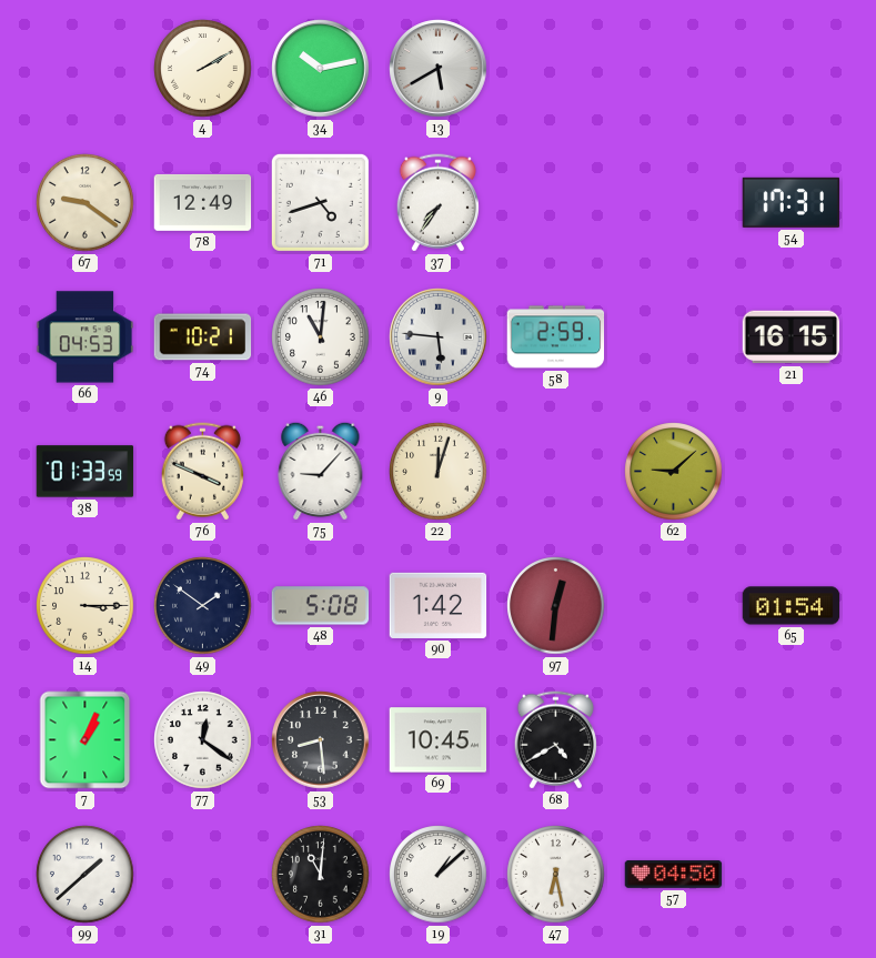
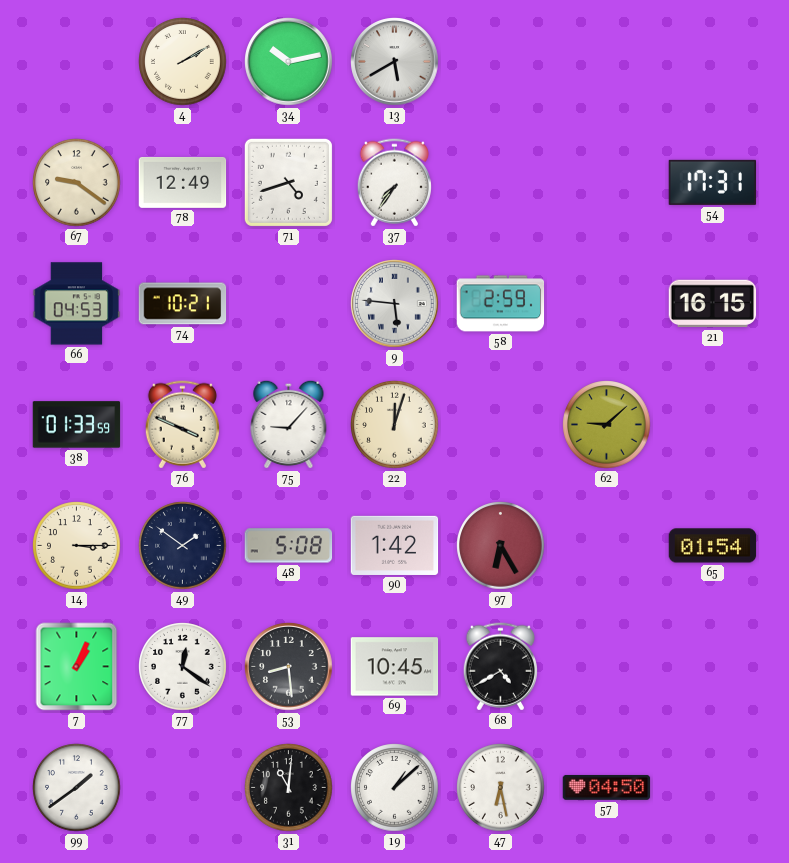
46: 11:01 -> none (321, 337)
97: 12:31 -> 6:25 (501, 546)
99: 1:38 -> 1:39 (77, 788)
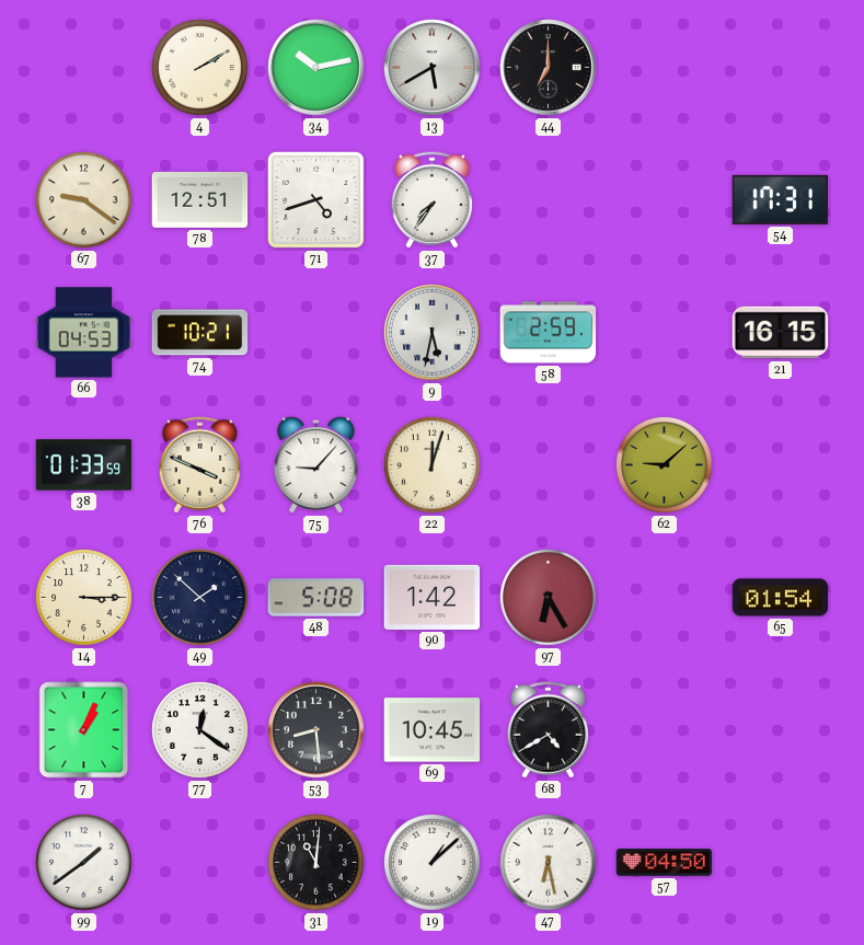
44: none -> 7:00 (549, 68)
78: 12:49 -> 12:51 (200, 199)
9: 5:46 -> 5:32 (433, 333)
49: 1:51 -> 1:52 (200, 598)
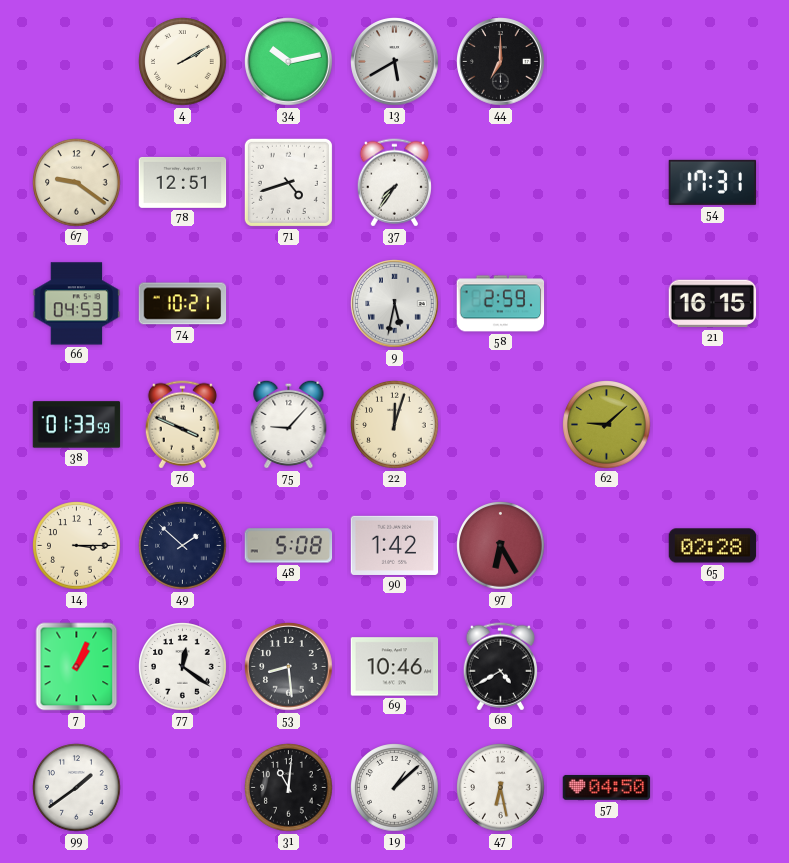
65: 01:54 -> 02:28 (713, 546)
69: 10:45 -> 10:46 (395, 667)
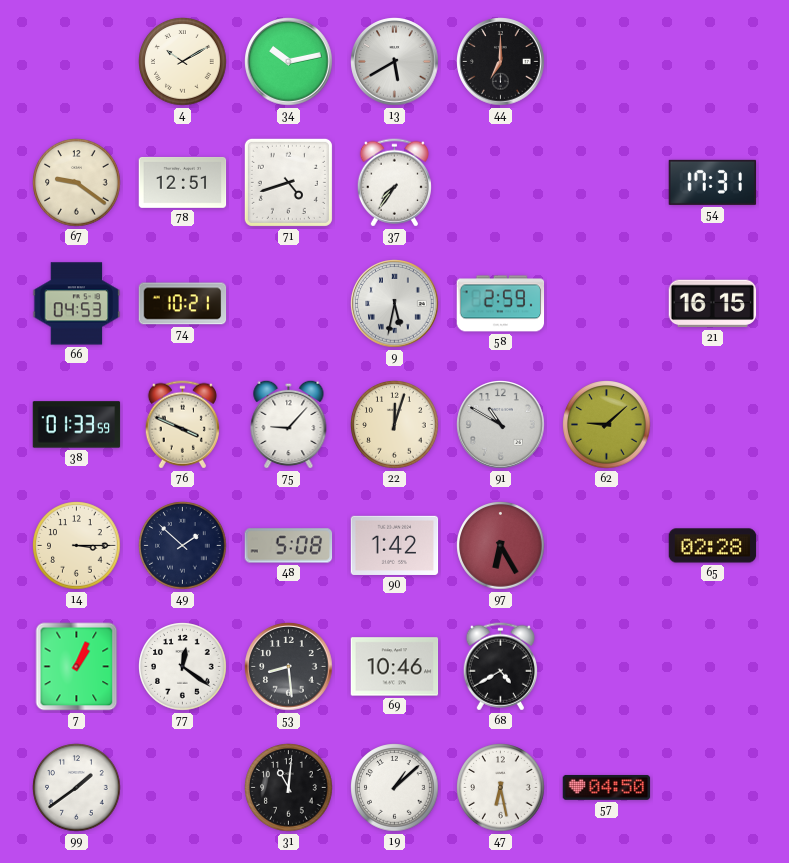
4: 2:10 -> 10:10 (183, 62)
91: none -> 10:50 (501, 425)
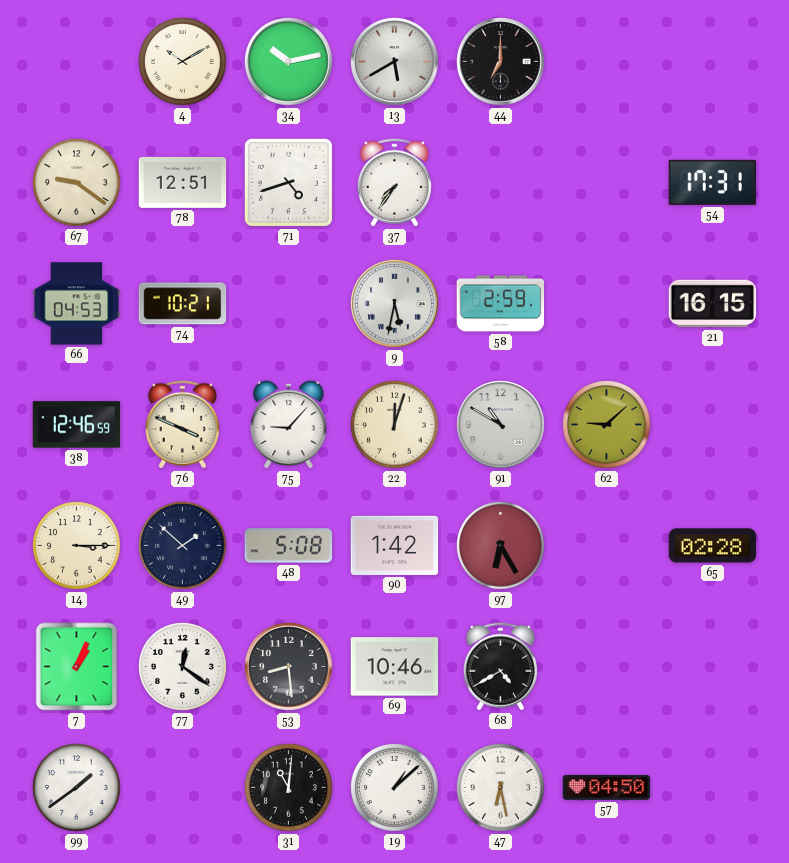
38: 01:33 -> 12:46 (77, 425)
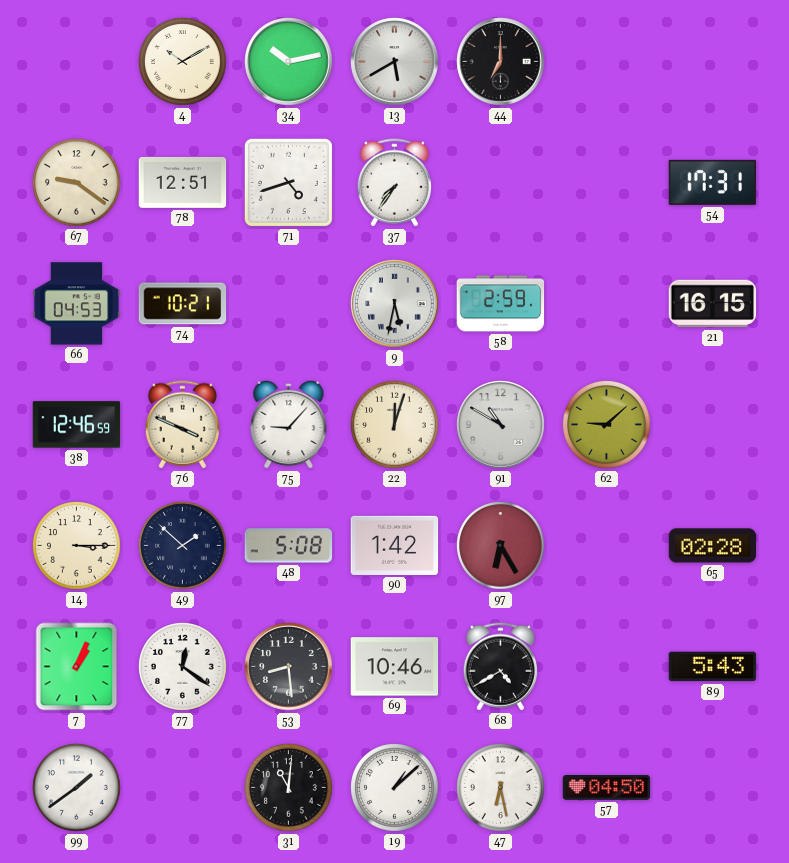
89: none -> 5:43 (713, 667)
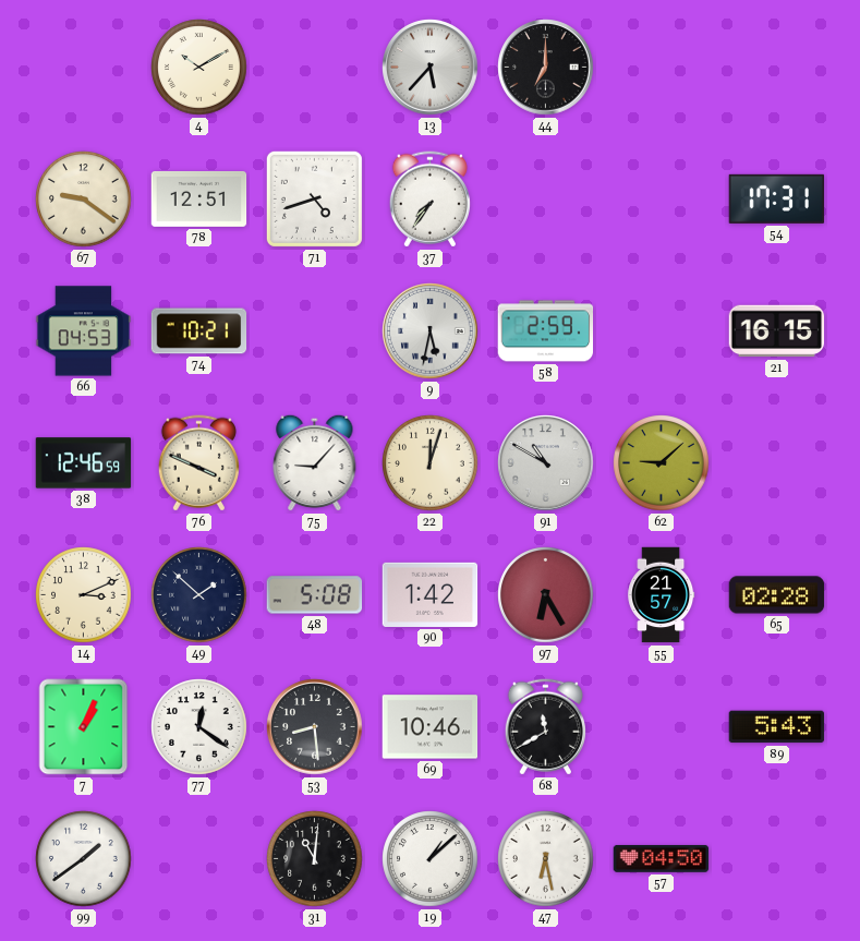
34: 10:13 -> none (289, 62)
13: 5:40 -> 5:37 (431, 68)
14: 3:15 -> 3:11 (84, 595)
55: none -> 21:57 (662, 595)
68: 4:40 -> 11:40 (545, 727)
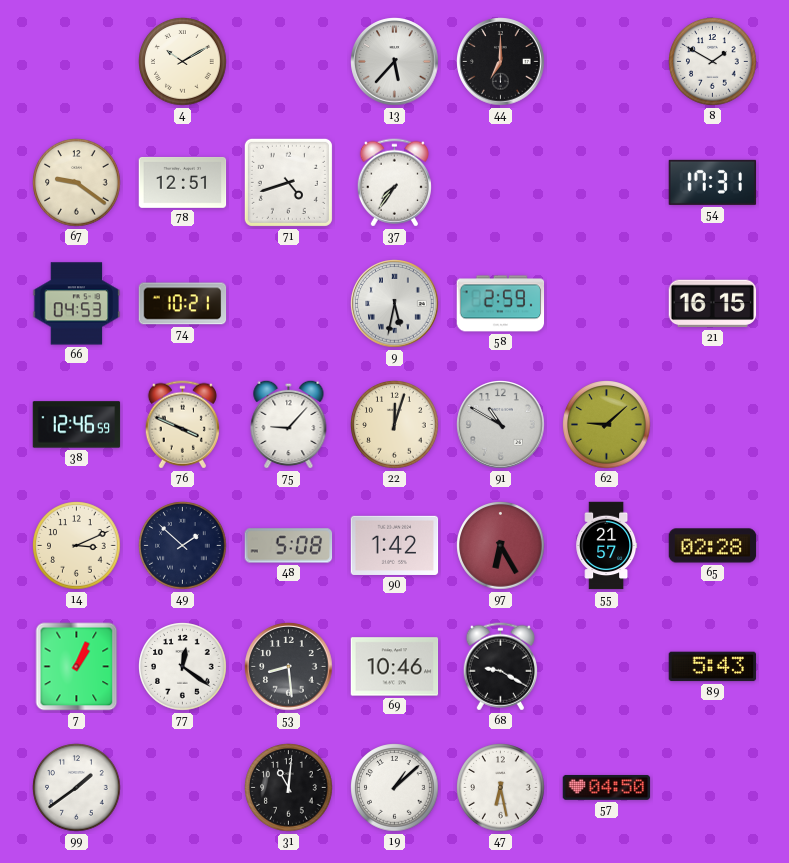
8: none -> 1:50 (713, 62)
68: 11:40 -> 9:20 (500, 667)
